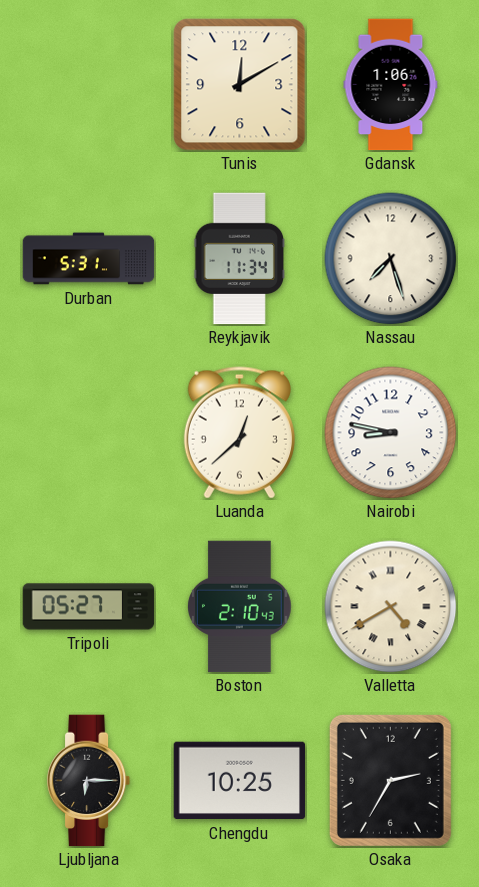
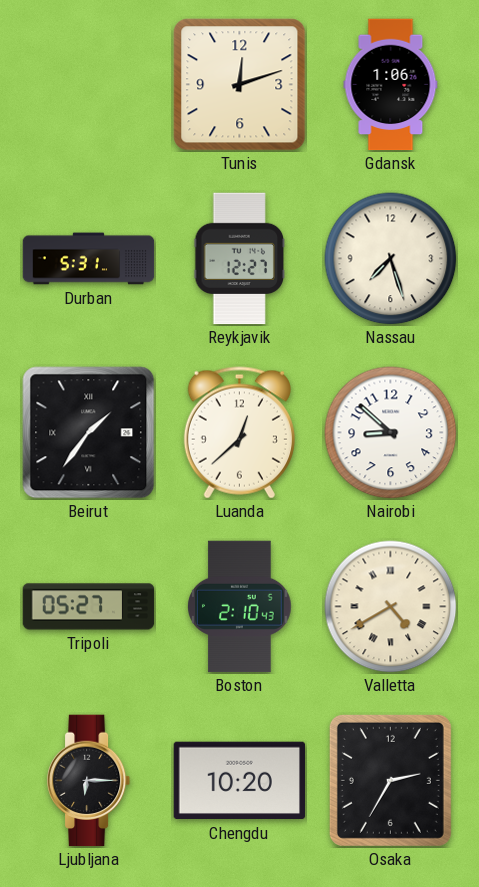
Tunis: 12:10 -> 12:12 (240, 85)
Reykjavik: 11:34 -> 12:27 (239, 259)
Beirut: none -> 1:36 (89, 433)
Nairobi: 8:47 -> 8:52 (391, 433)
Chengdu: 10:25 -> 10:20 (240, 781)
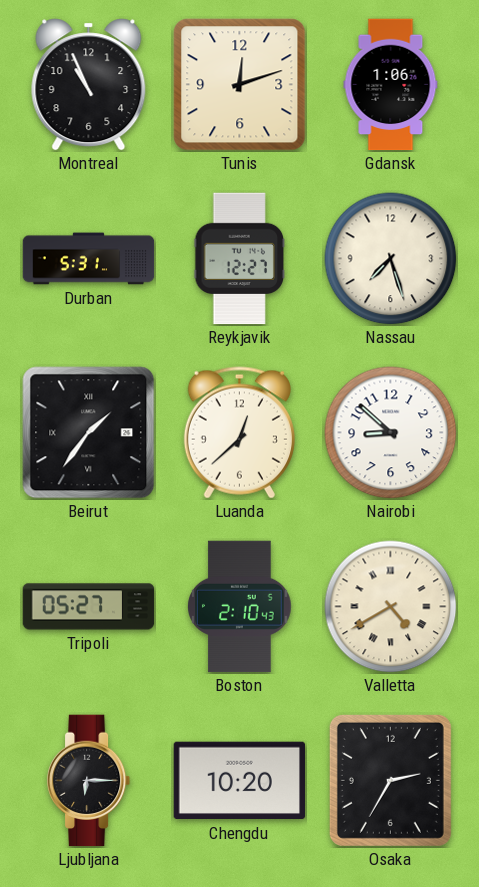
Montreal: none -> 10:56 (89, 85)
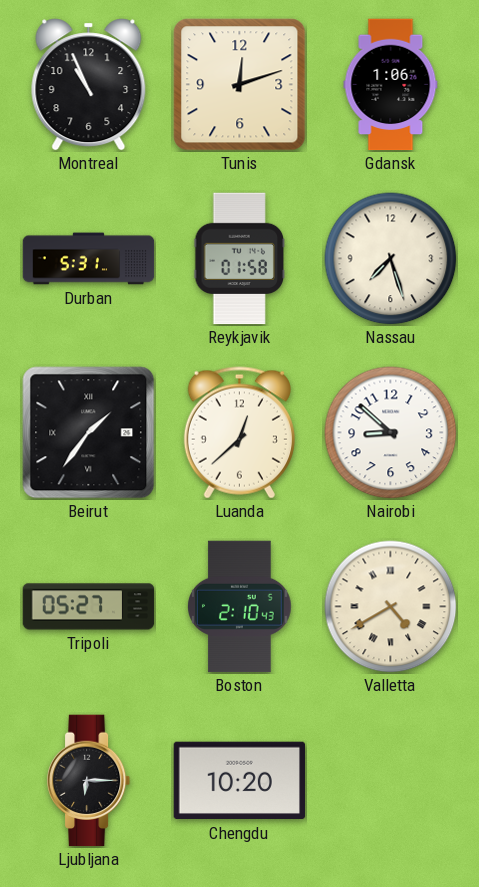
Reykjavik: 12:27 -> 01:58 (239, 259)
Osaka: 2:35 -> none (390, 780)
